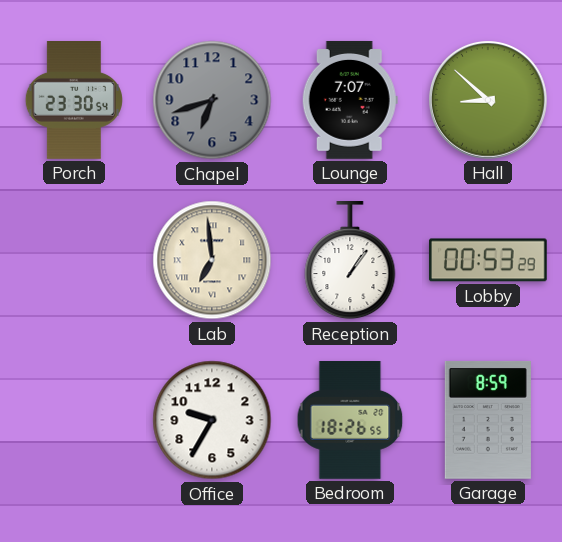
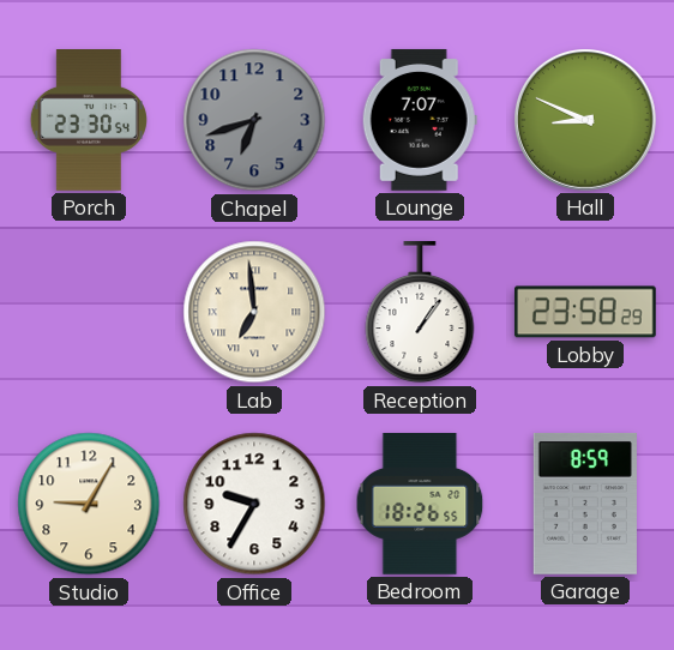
Hall: 8:52 -> 8:49 (586, 121)
Lobby: 00:53 -> 23:58 (585, 312)
Studio: none -> 9:05 (89, 504)
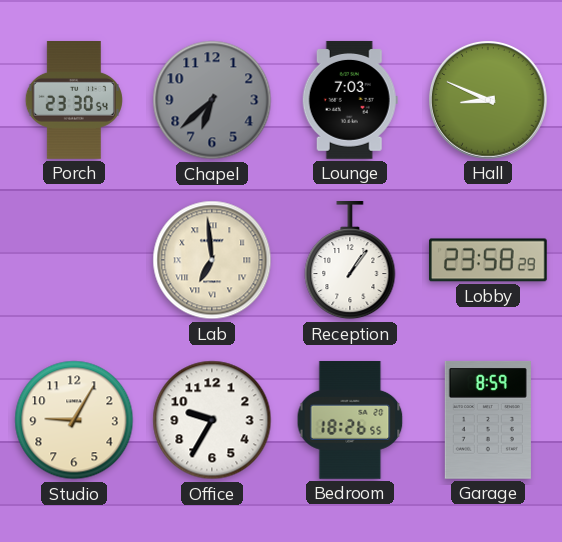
Chapel: 6:42 -> 6:38 (212, 100)
Lounge: 7:07 -> 7:03 (350, 100)
